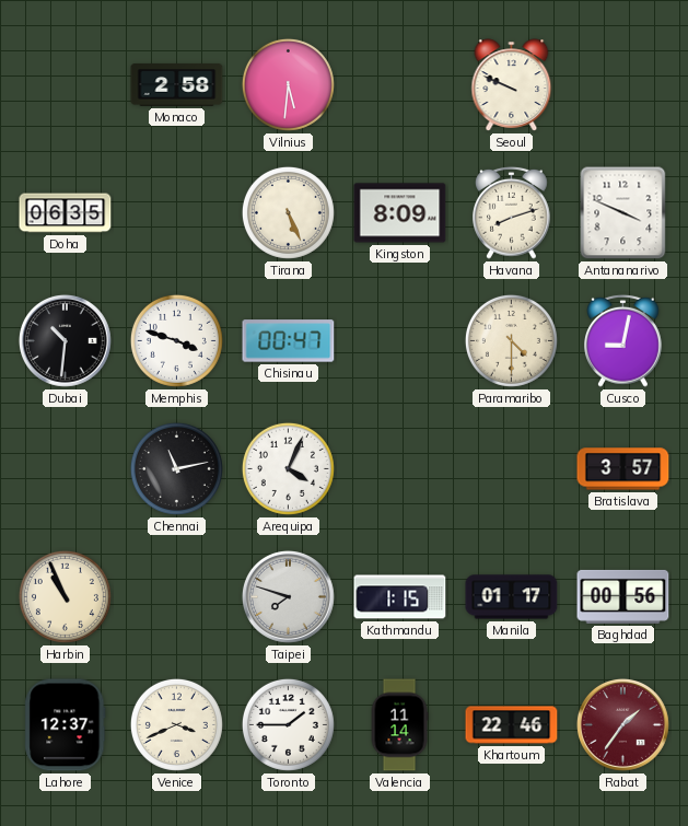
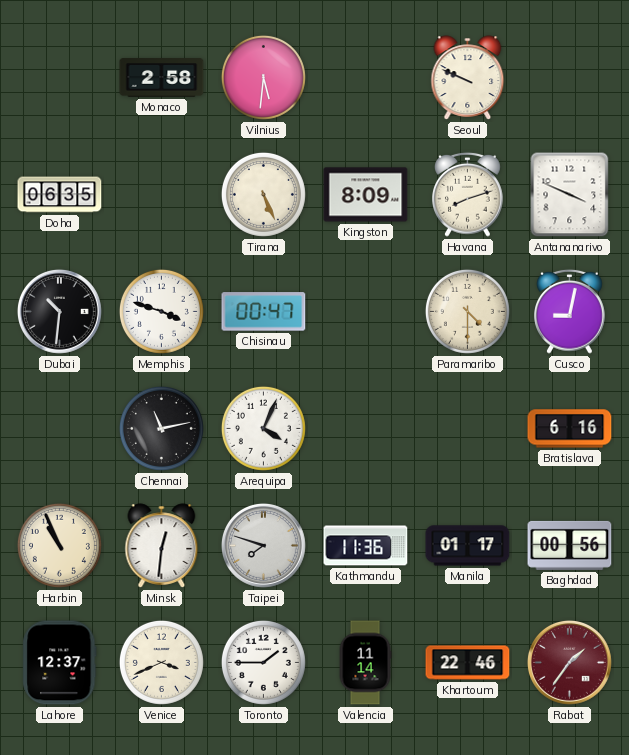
Bratislava: 3:57 -> 6:16 (570, 429)
Minsk: none -> 12:31 (162, 546)
Kathmandu: 1:15 -> 11:36 (366, 546)
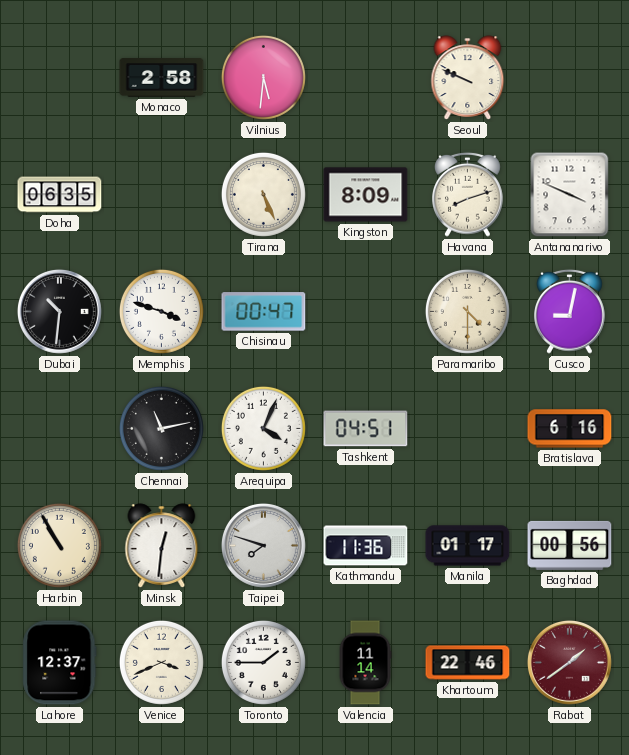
Tashkent: none -> 04:51 (366, 429)
Harbin: 10:56 -> 10:55 (59, 545)
Rabat: 1:36 -> 1:39 (569, 662)
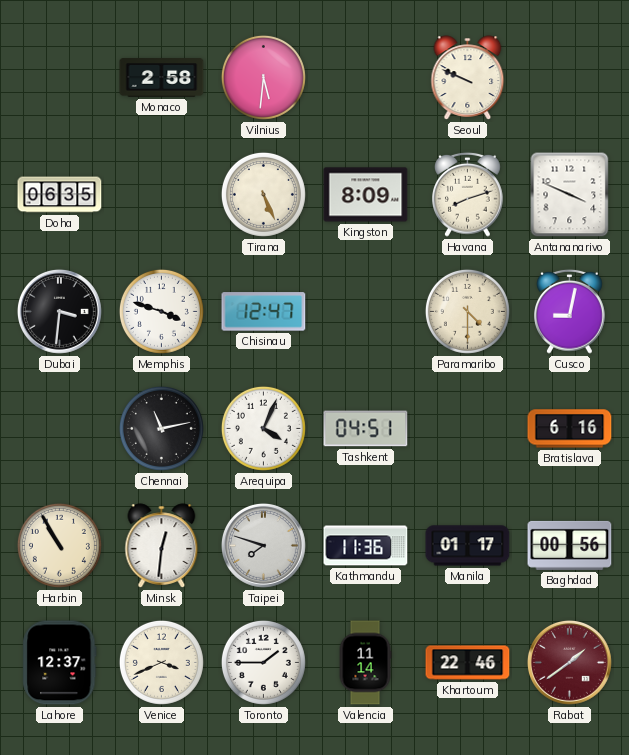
Dubai: 10:31 -> 3:31 (59, 311)
Chisinau: 00:47 -> 12:47 (264, 312)
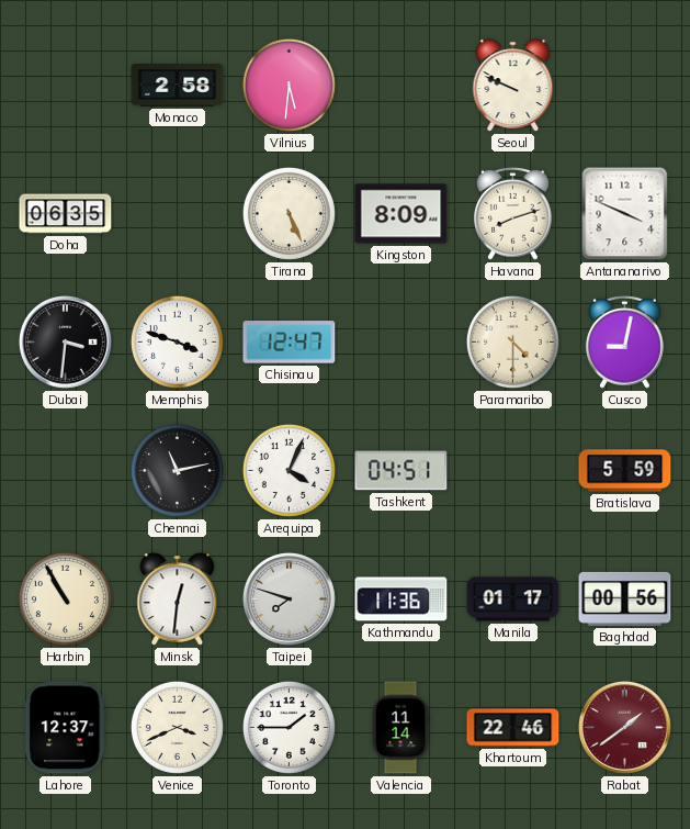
Bratislava: 6:16 -> 5:59 (625, 471)
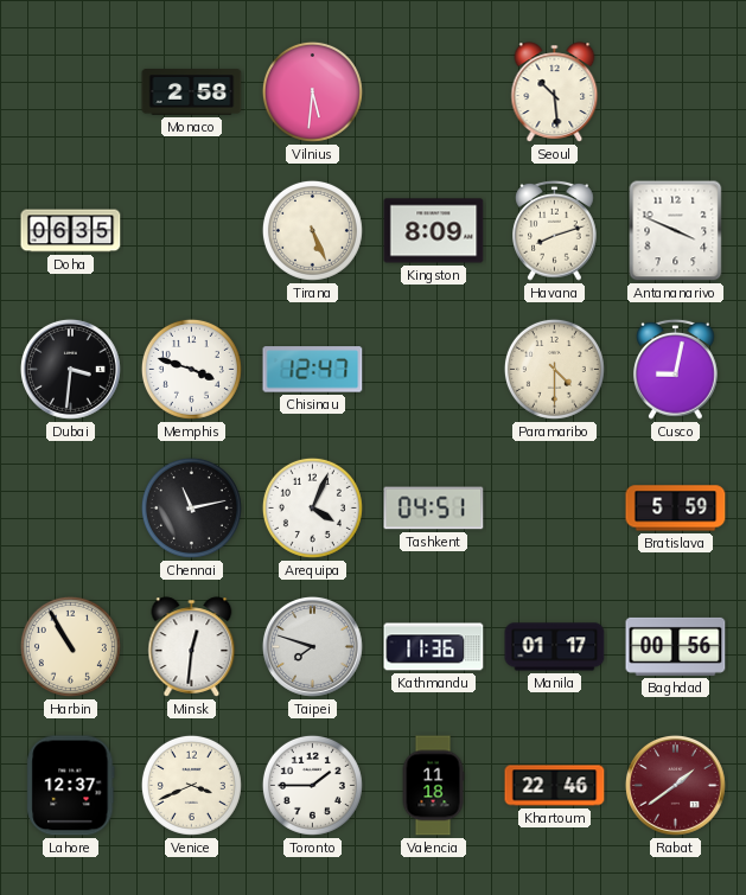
Seoul: 9:49 -> 10:29 (555, 92)
Valencia: 11:14 -> 11:18 (433, 786)
